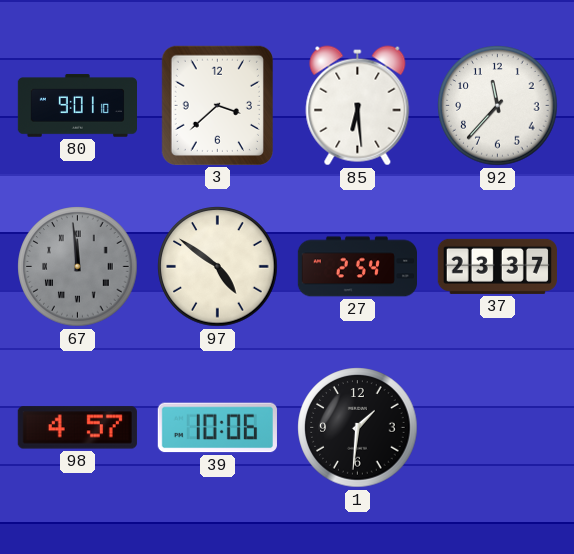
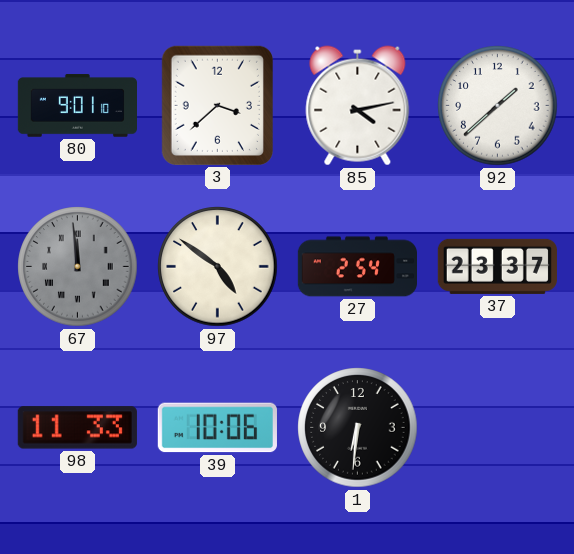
85: 6:29 -> 4:13 (358, 106)
92: 11:37 -> 1:38 (498, 106)
98: 4:57 -> 11:33 (77, 428)
1: 1:31 -> 6:31 (358, 428)
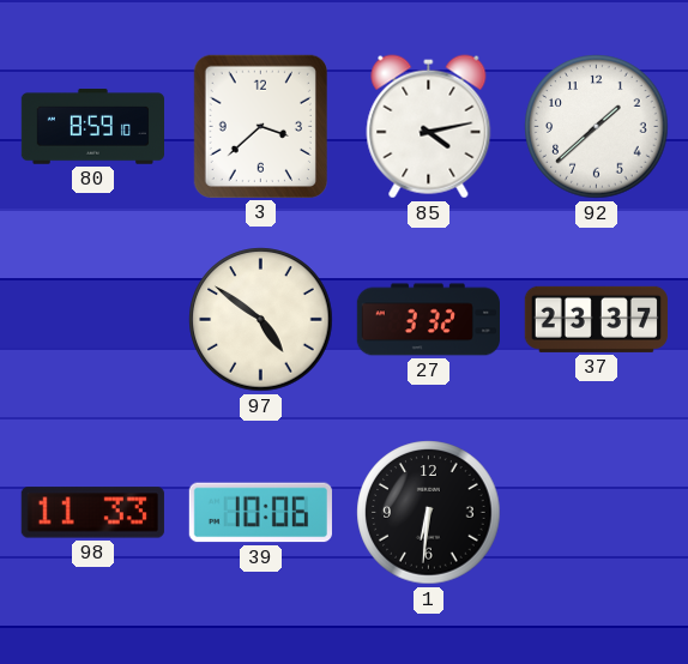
80: 9:01 -> 8:59 (92, 127)
67: 11:59 -> none (78, 267)
27: 2:54 -> 3:32 (428, 320)
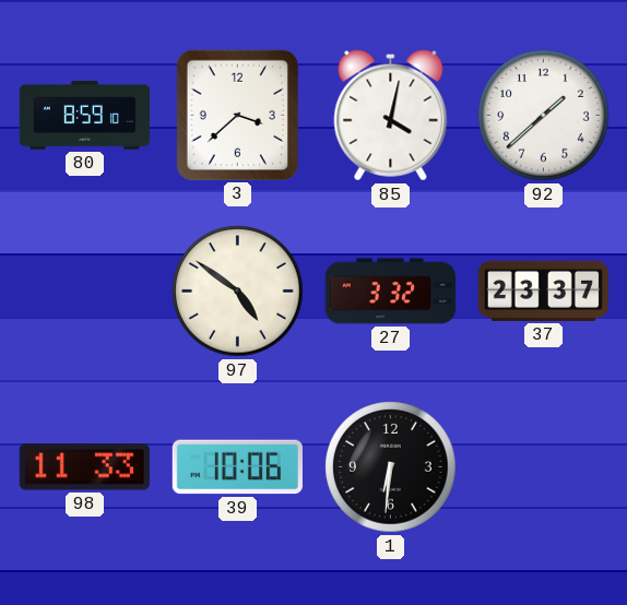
85: 4:13 -> 4:02 (391, 116)
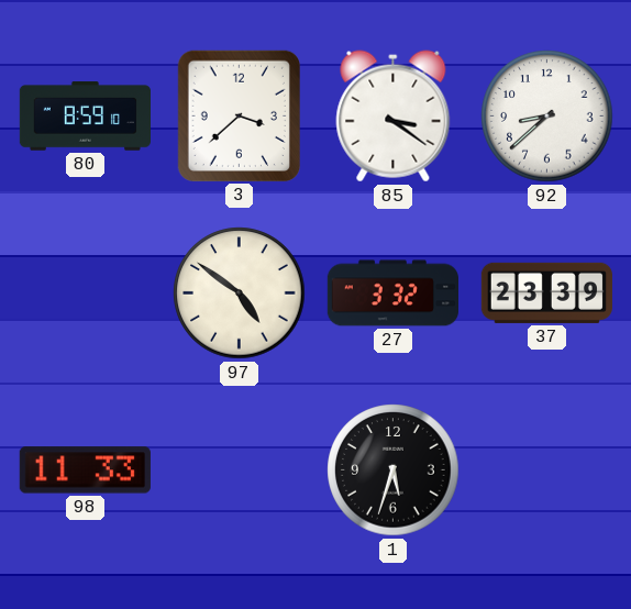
85: 4:02 -> 3:21 (394, 117)
92: 1:38 -> 8:38 (547, 117)
37: 23:37 -> 23:39 (546, 292)
39: 10:06 -> none (237, 467)
1: 6:31 -> 5:33 (394, 470)
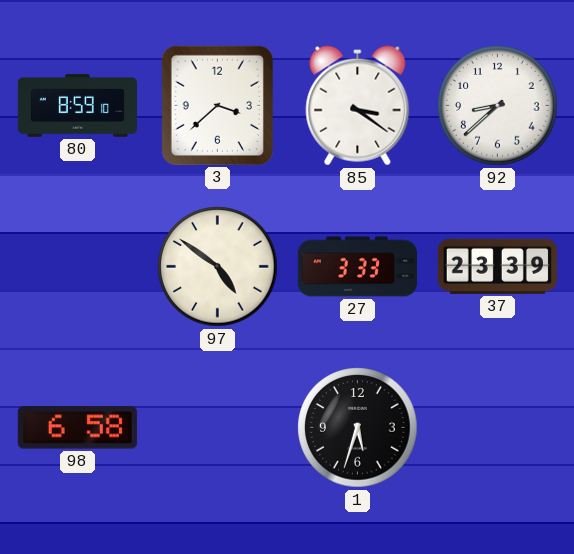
27: 3:32 -> 3:33 (357, 267)
98: 11:33 -> 6:58 (77, 428)
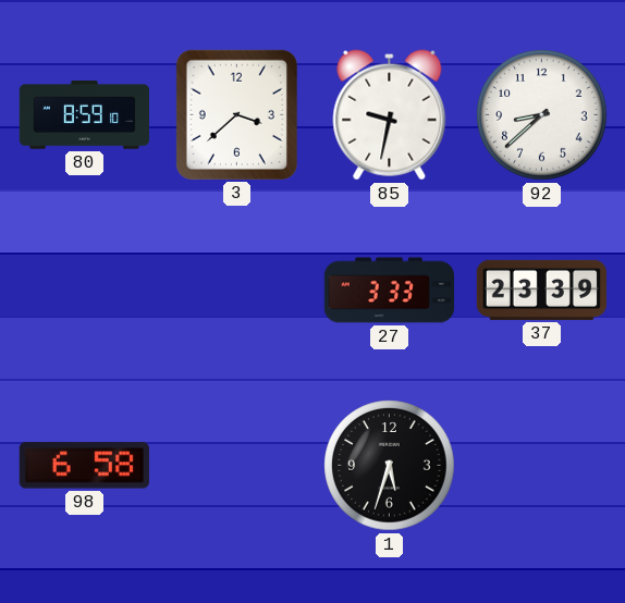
85: 3:21 -> 9:32 (390, 115)
97: 4:51 -> none (218, 267)
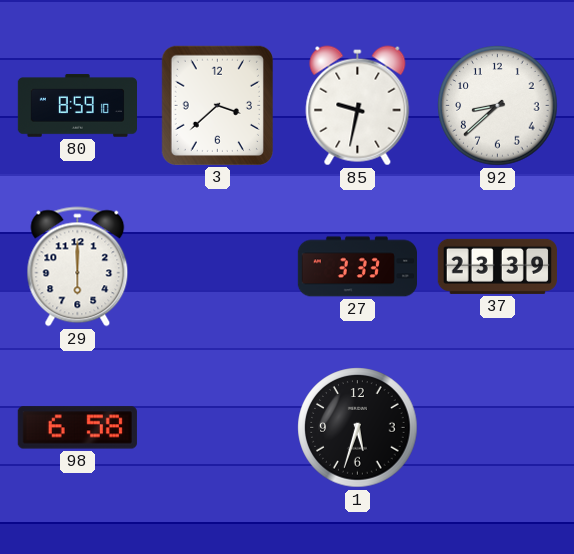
29: none -> 6:00 (78, 267)
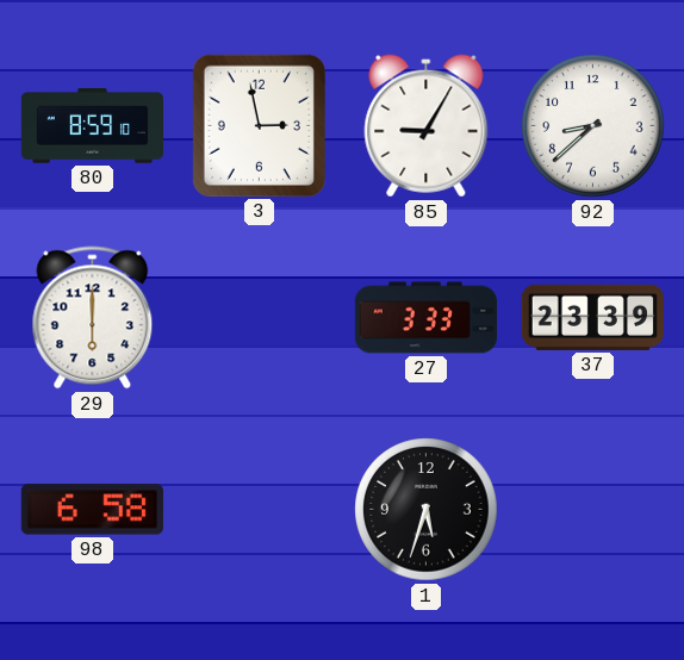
3: 3:38 -> 2:58 (259, 125)
85: 9:32 -> 9:05 (427, 126)
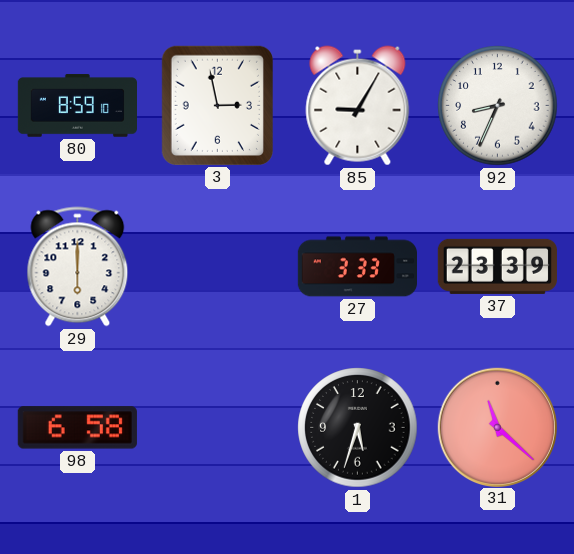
92: 8:38 -> 8:34 (498, 106)
31: none -> 11:22 (497, 427)
